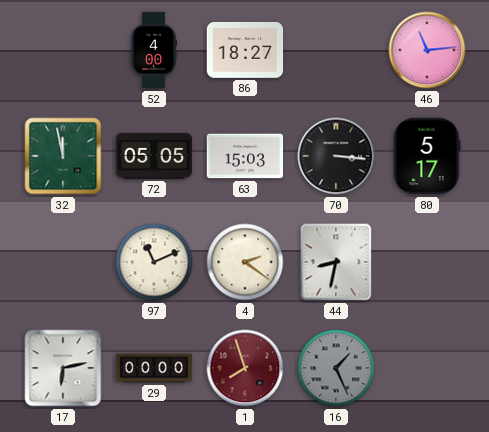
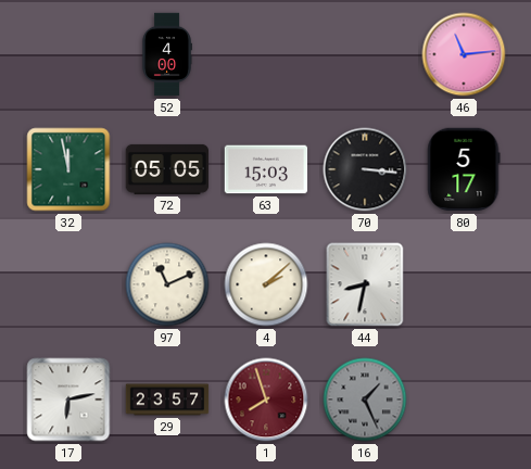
86: 18:27 -> none (245, 50)
4: 2:21 -> 2:08 (266, 284)
29: 00:00 -> 23:57 (167, 400)
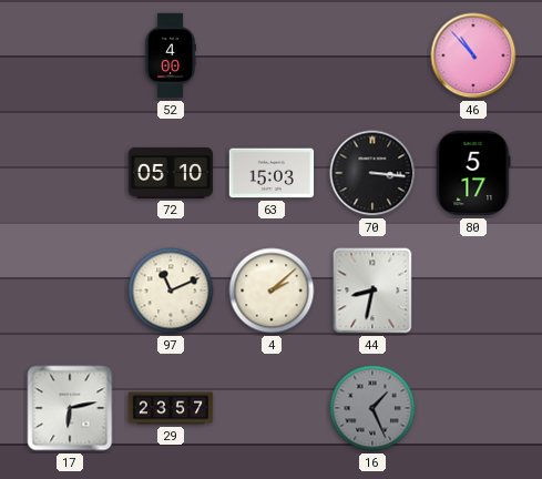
46: 11:14 -> 10:53 (473, 55)
32: 11:58 -> none (68, 169)
72: 05:05 -> 05:10 (171, 173)
1: 7:57 -> none (266, 400)
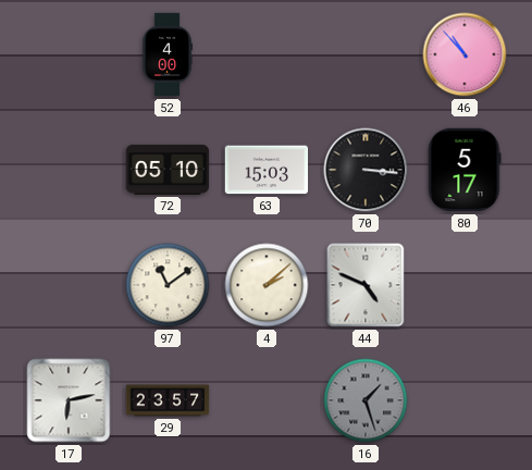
97: 11:11 -> 11:09 (168, 285)
44: 8:32 -> 4:49 (366, 285)
16: 1:26 -> 1:27 (366, 400)
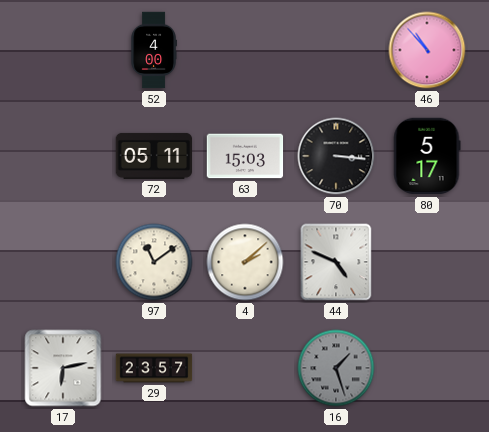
72: 05:10 -> 05:11 (154, 156)
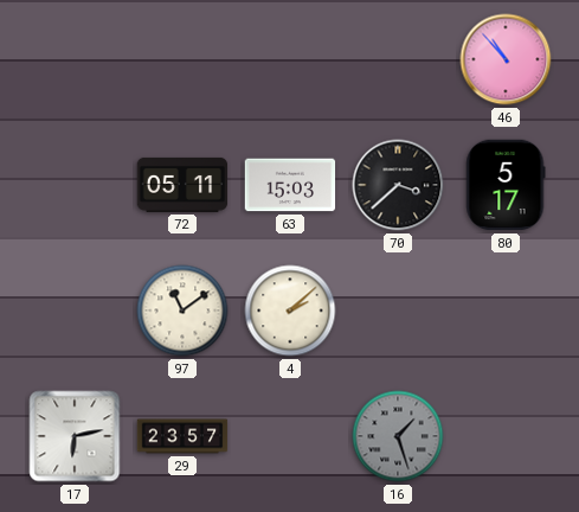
52: 4:00 -> none (154, 50)
70: 3:16 -> 3:38 (398, 185)
44: 4:49 -> none (336, 262)
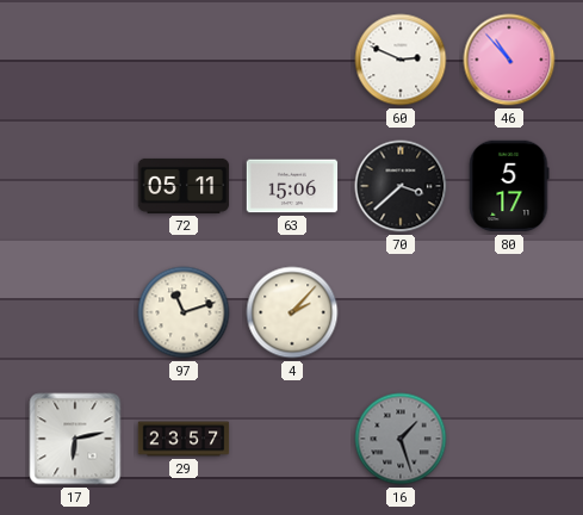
60: none -> 2:49 (401, 60)
63: 15:03 -> 15:06 (292, 186)
97: 11:09 -> 11:12 (184, 312)
4: 2:08 -> 2:07 (292, 312)
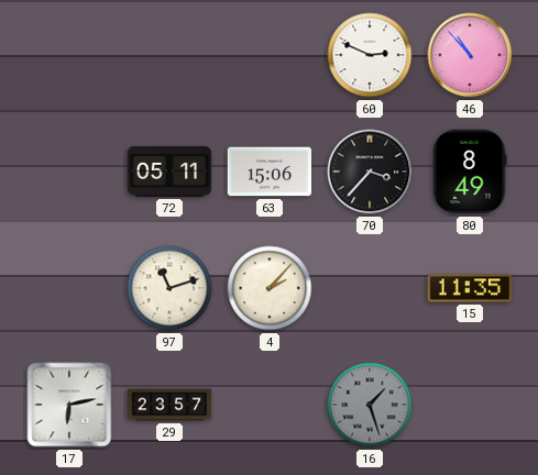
70: 3:38 -> 3:37 (370, 172)
80: 5:17 -> 8:49 (470, 172)
15: none -> 11:35 (470, 288)
